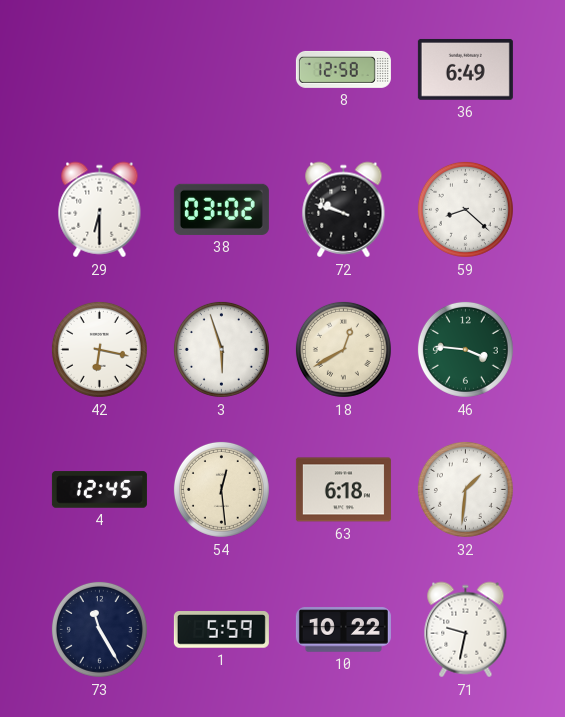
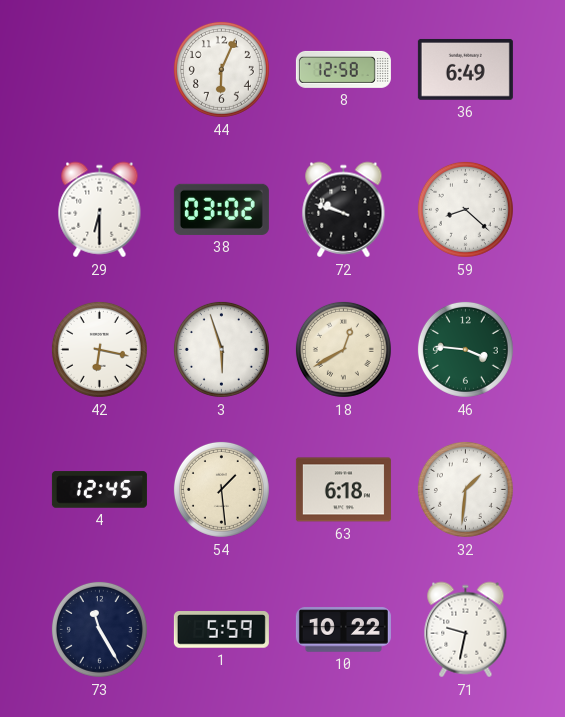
44: none -> 6:04 (221, 69)
54: 12:29 -> 1:29 (221, 489)
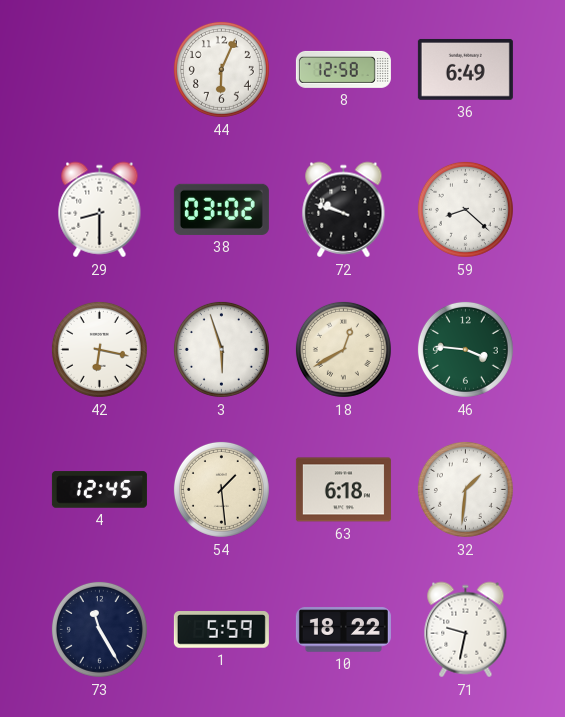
29: 6:30 -> 8:30 (100, 210)
10: 10:22 -> 18:22 (343, 630)
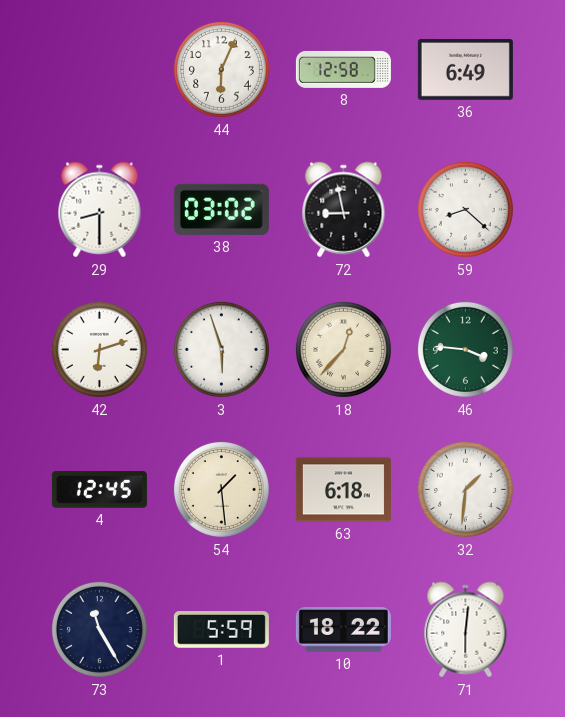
72: 9:48 -> 8:58 (344, 210)
42: 6:17 -> 6:12 (99, 349)
18: 12:40 -> 12:37 (343, 349)
71: 9:32 -> 6:01 (466, 630)
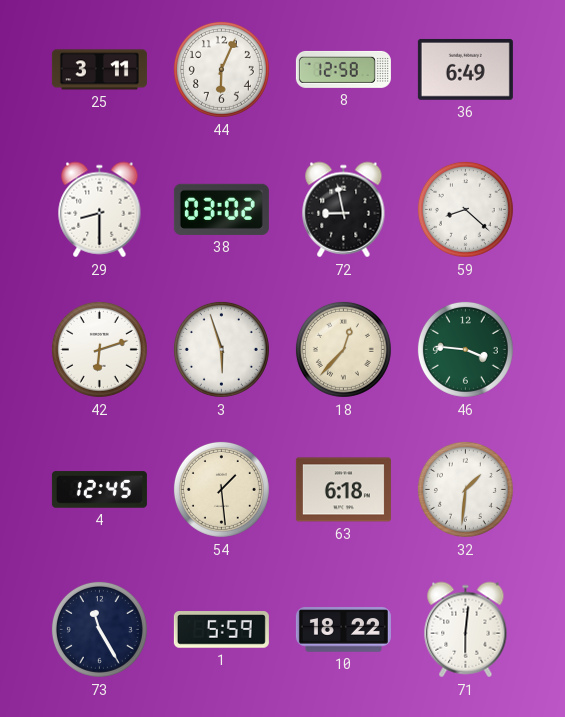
25: none -> 3:11 (99, 70)
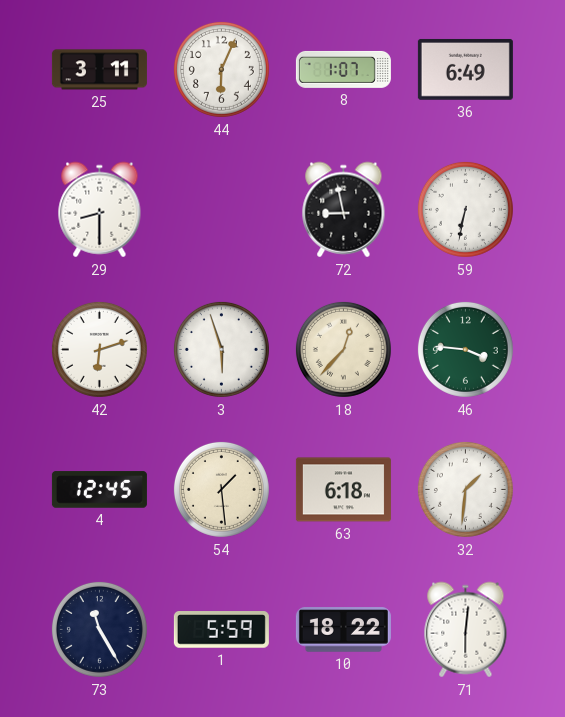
8: 12:58 -> 1:07 (343, 69)
38: 03:02 -> none (221, 209)
59: 8:22 -> 6:32 (465, 209)
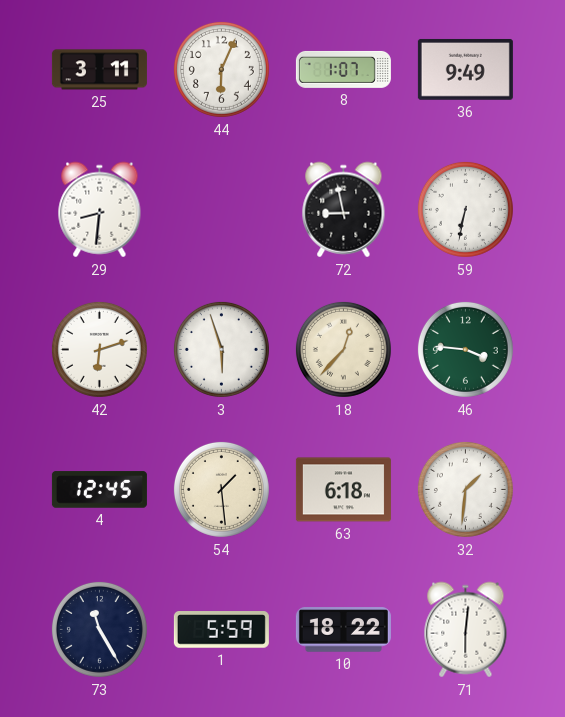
36: 6:49 -> 9:49 (465, 69)
29: 8:30 -> 8:31 (100, 210)
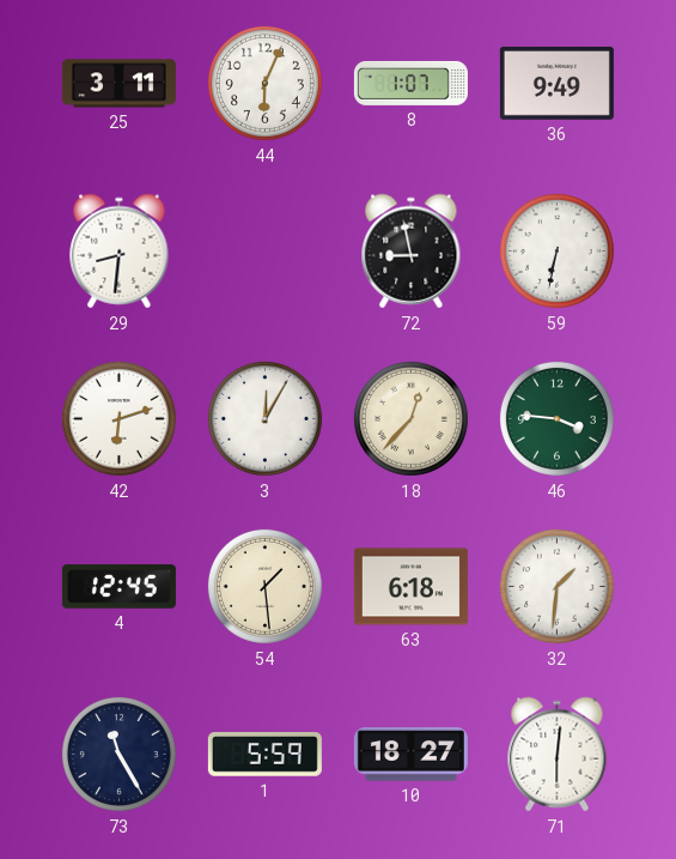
3: 5:57 -> 12:05 (264, 418)
10: 18:22 -> 18:27 (410, 755)
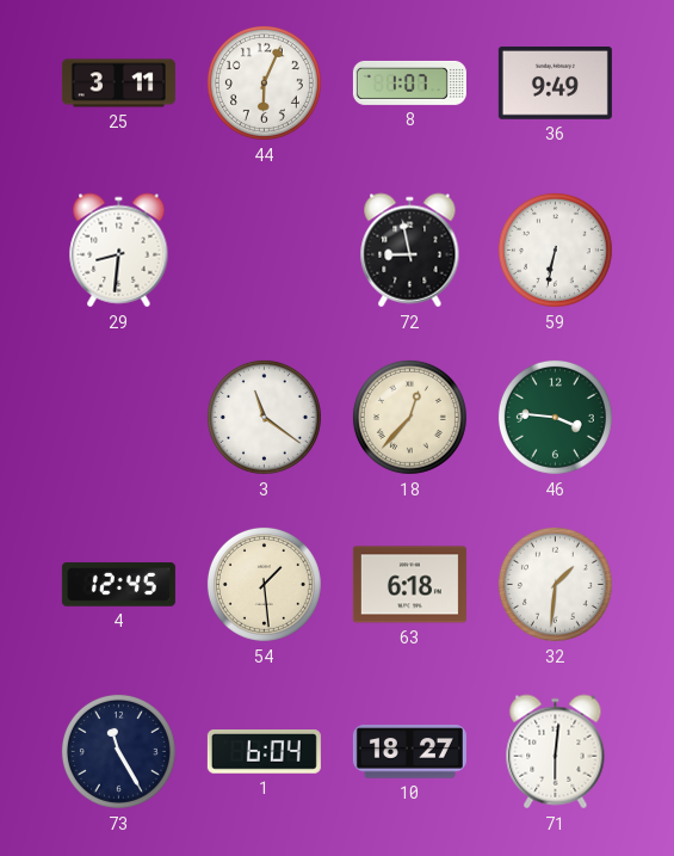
42: 6:12 -> none (118, 418)
3: 12:05 -> 11:21 (264, 417)
1: 5:59 -> 6:04 (264, 752)
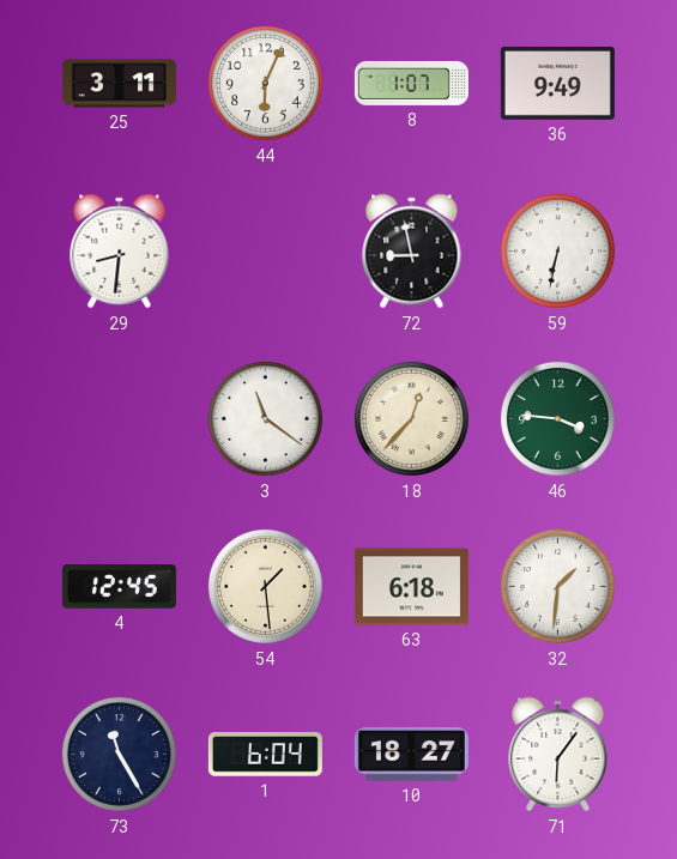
71: 6:01 -> 6:06 (558, 755)
